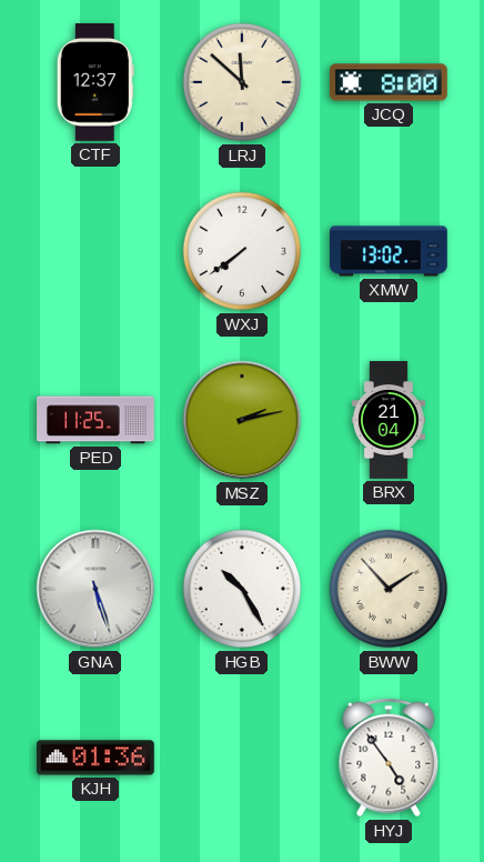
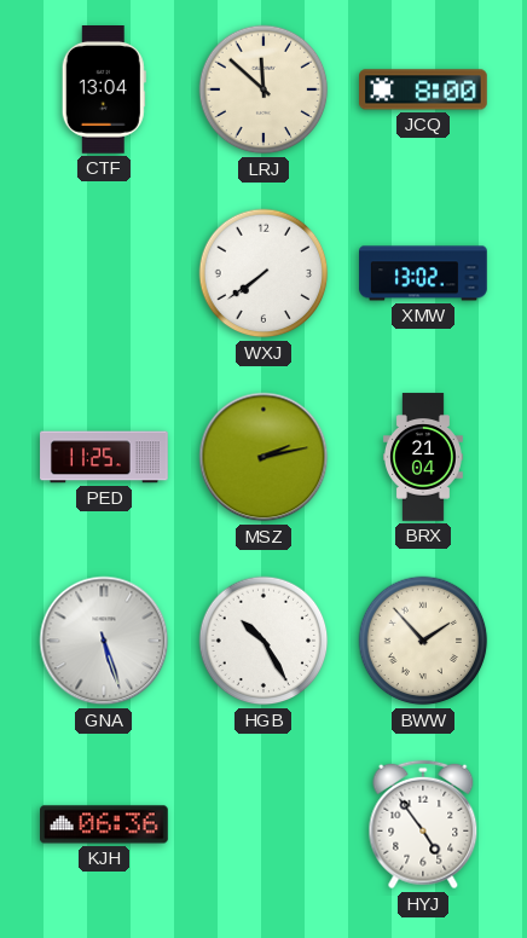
CTF: 12:37 -> 13:04 (104, 91)
KJH: 01:36 -> 06:36 (105, 824)
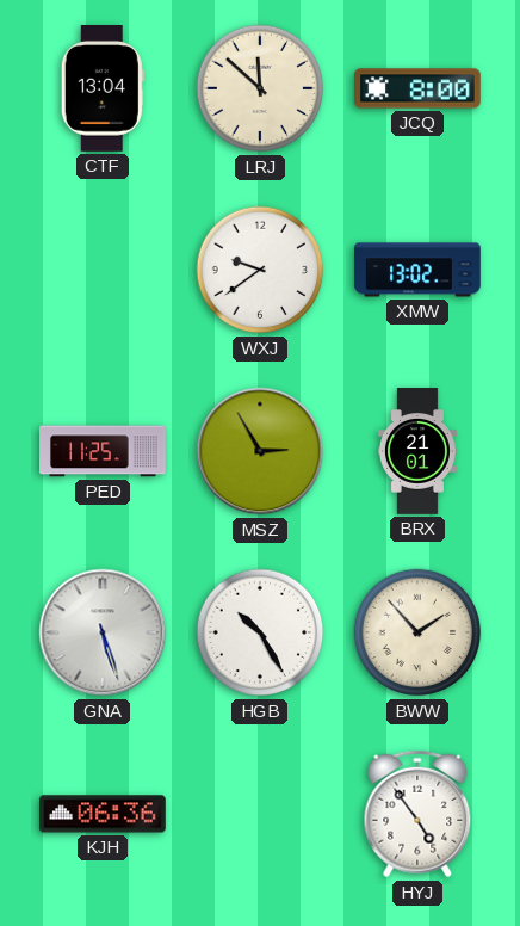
WXJ: 7:39 -> 9:39 (260, 270)
MSZ: 2:13 -> 2:55 (260, 451)
BRX: 21:04 -> 21:01 (419, 451)
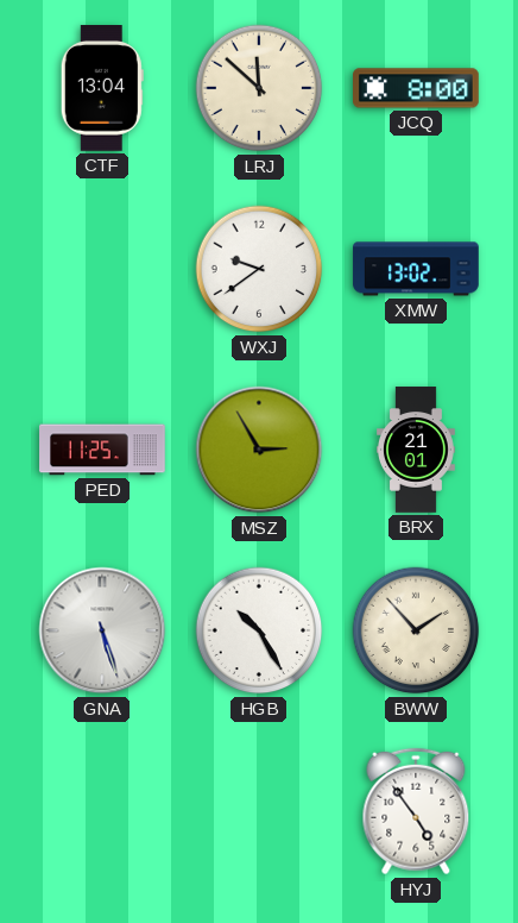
KJH: 06:36 -> none (104, 814)
